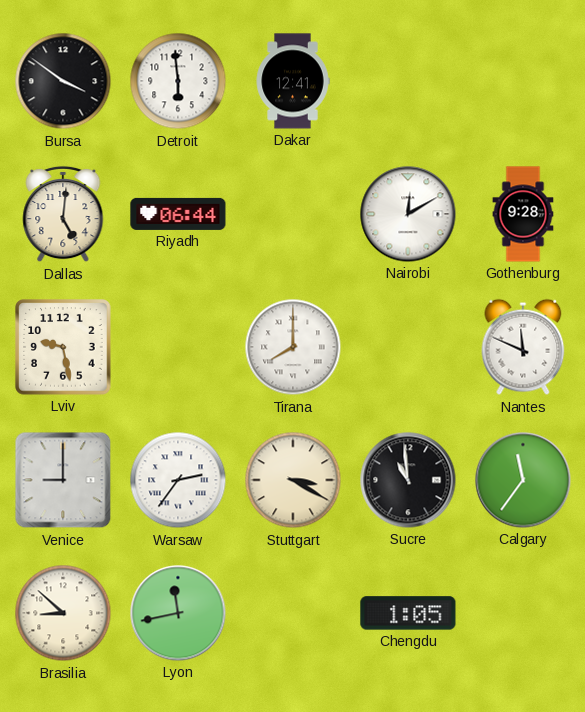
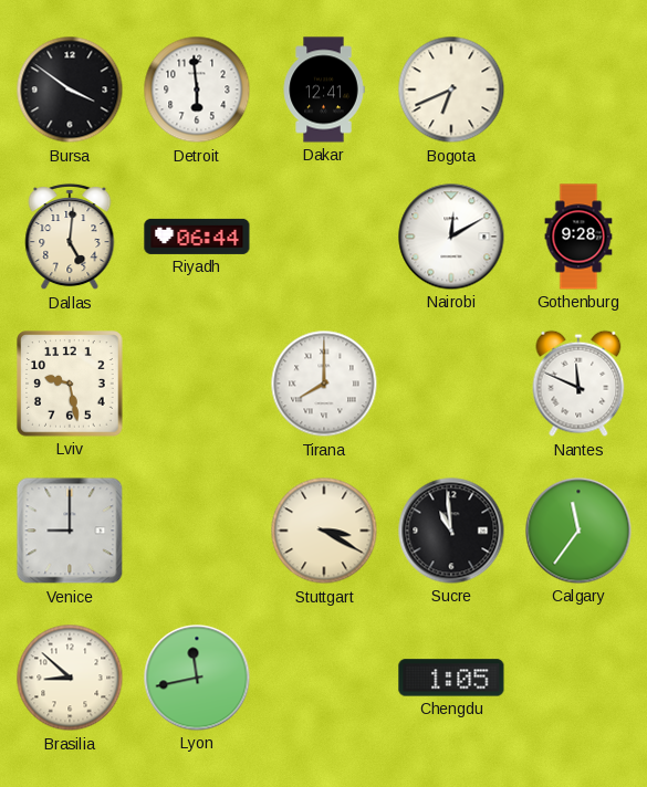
Bogota: none -> 6:41 (451, 90)
Warsaw: 2:36 -> none (178, 480)
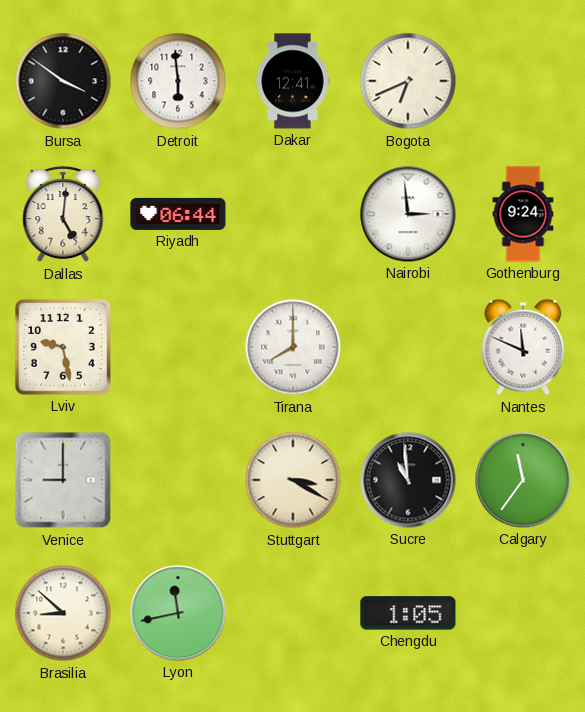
Nairobi: 12:10 -> 2:59 (408, 214)
Gothenburg: 9:28 -> 9:24 (523, 214)
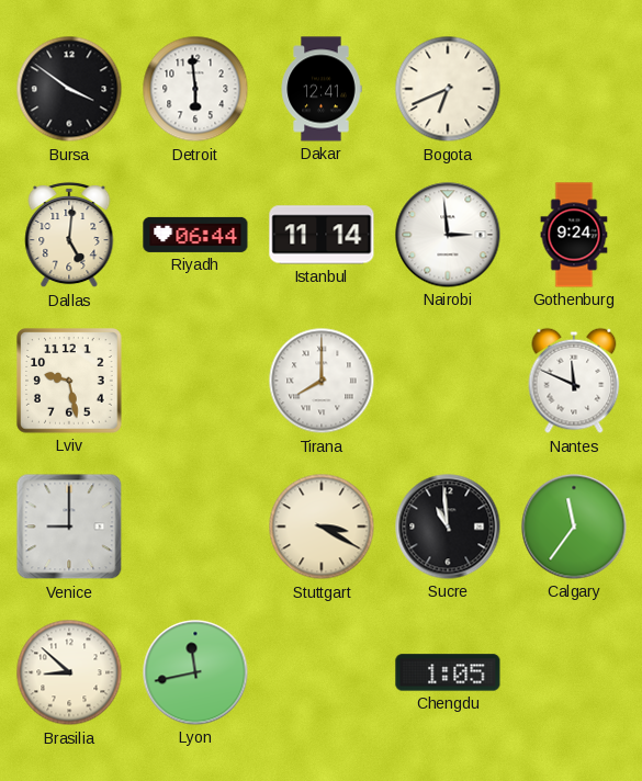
Istanbul: none -> 11:14 (322, 235)
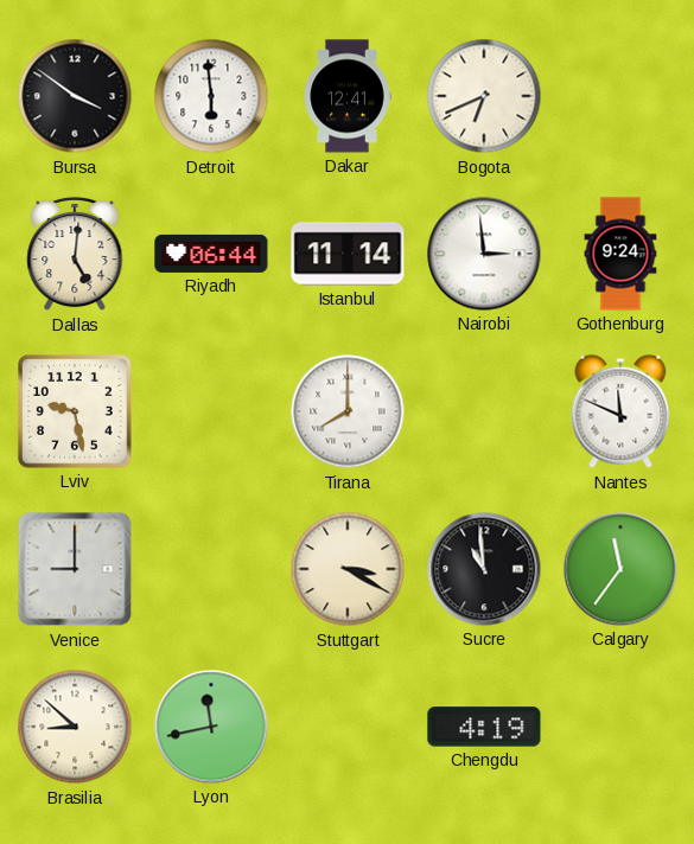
Chengdu: 1:05 -> 4:19 (484, 727)
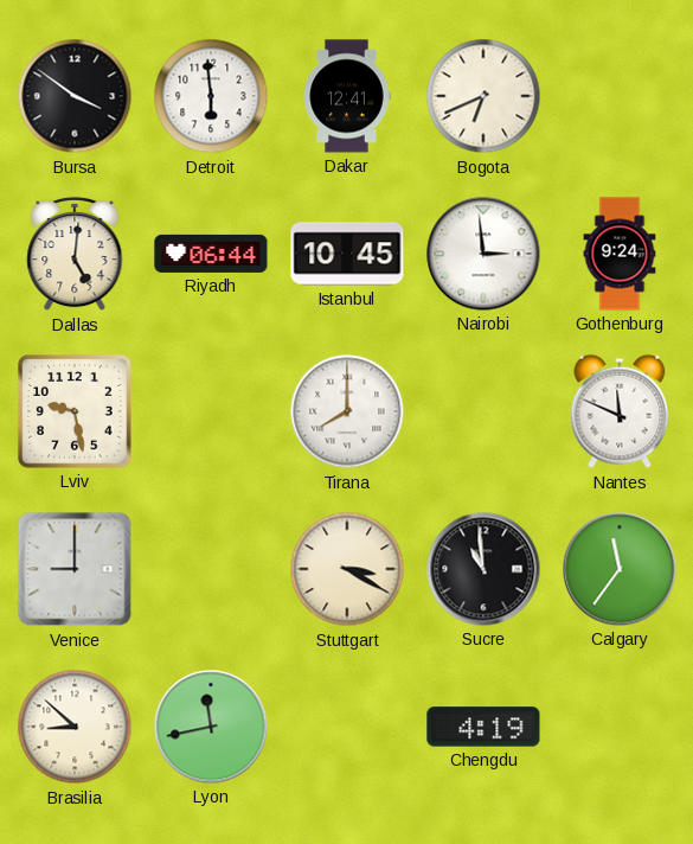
Istanbul: 11:14 -> 10:45 (347, 254)
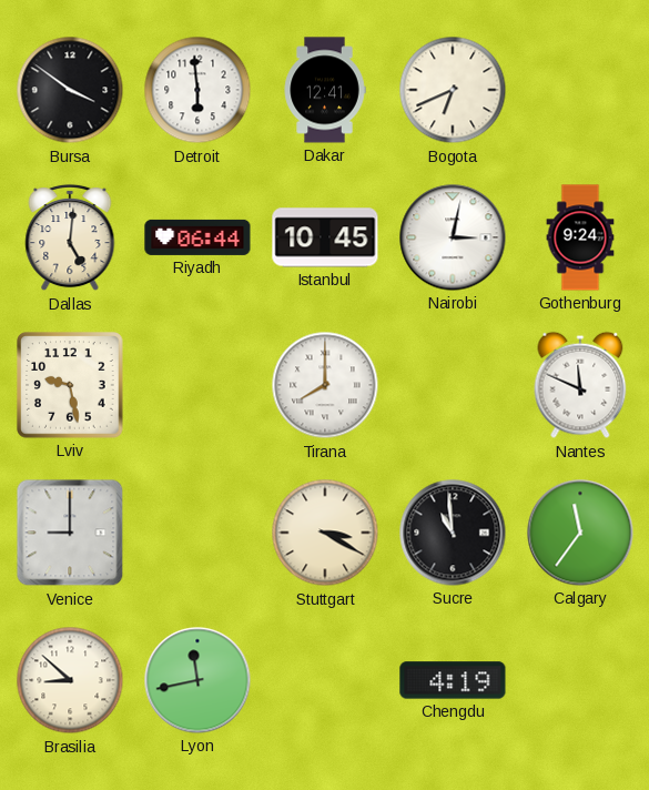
Nairobi: 2:59 -> 3:02 (453, 237)
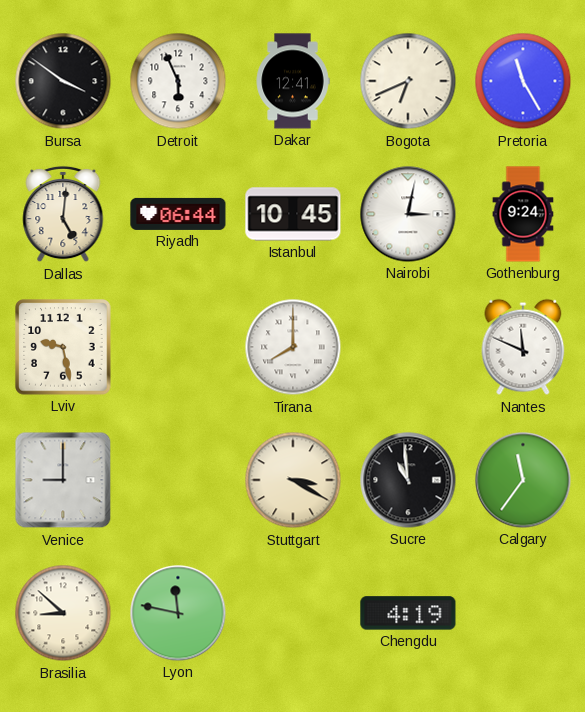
Detroit: 5:59 -> 5:56 (178, 81)
Pretoria: none -> 11:25 (523, 81)
Lyon: 11:43 -> 11:47 (178, 613)
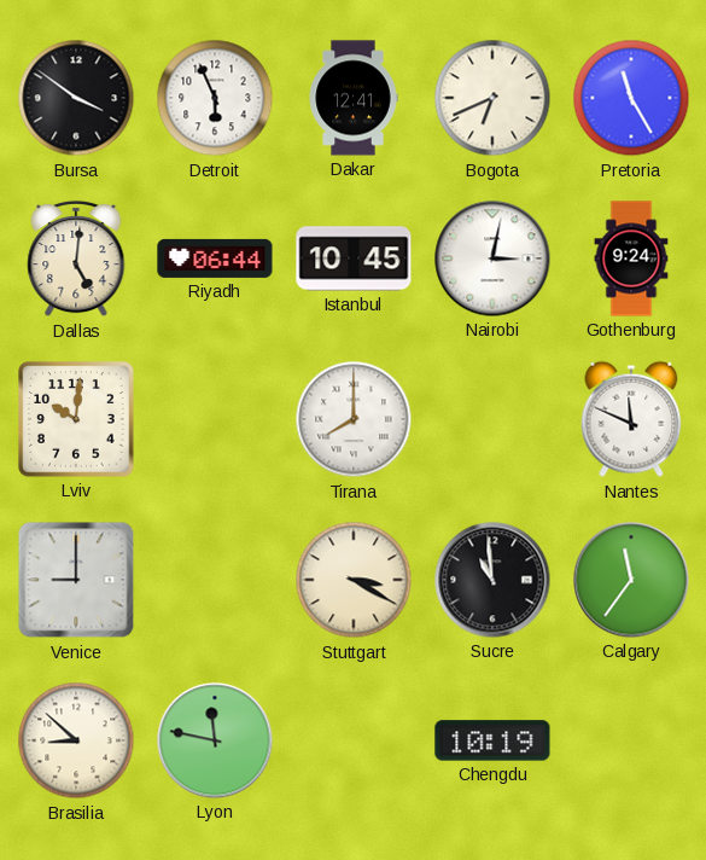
Lviv: 9:28 -> 10:01 (76, 419)
Chengdu: 4:19 -> 10:19 (492, 740)
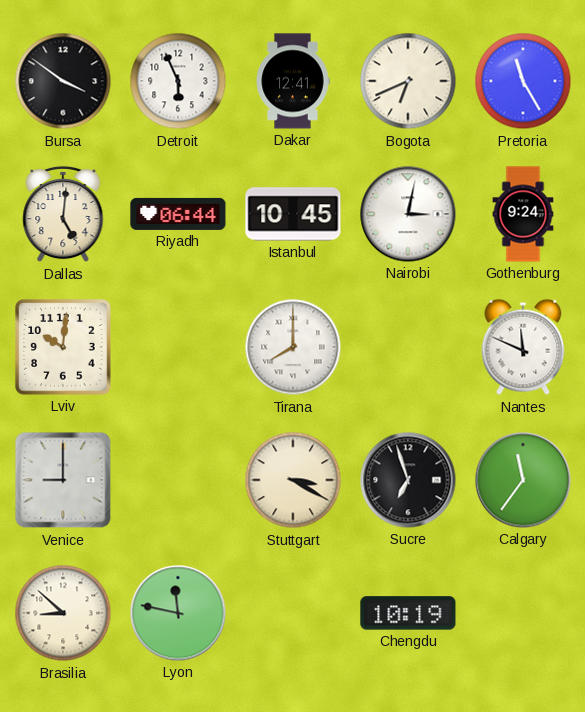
Sucre: 10:59 -> 6:57 (408, 480)
